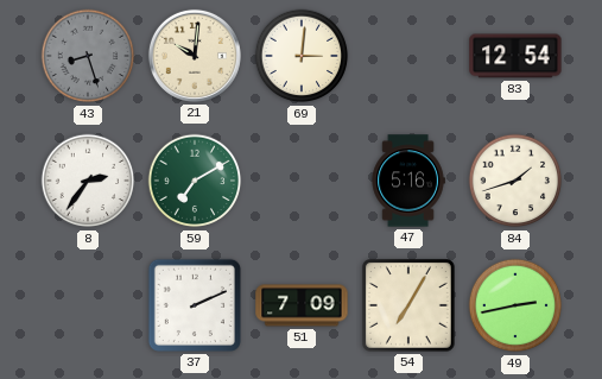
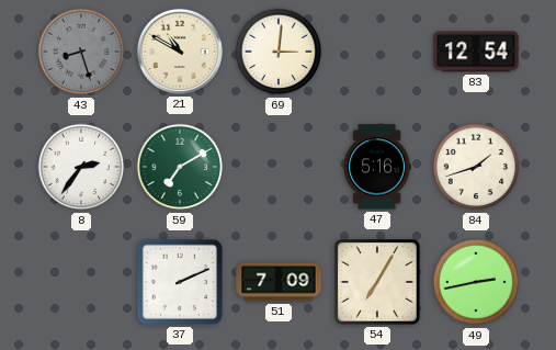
21: 10:01 -> 10:50 (180, 52)
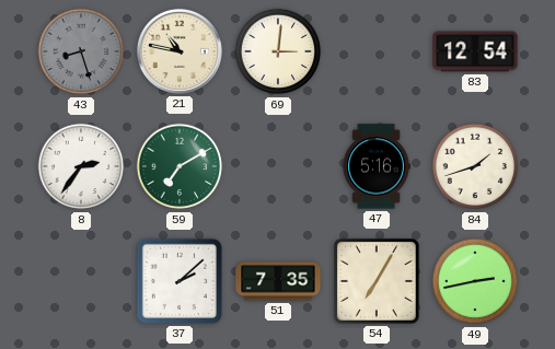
21: 10:50 -> 10:47 (180, 51)
37: 2:11 -> 2:08 (180, 281)
51: 7:09 -> 7:35 (278, 281)
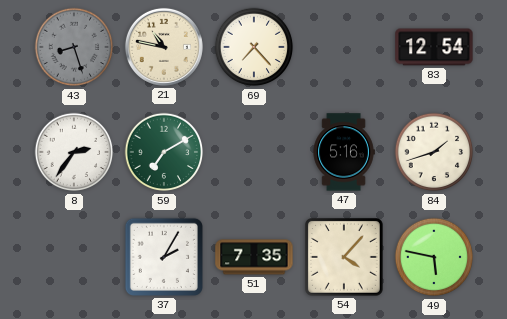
69: 3:01 -> 7:23 (254, 47)
37: 2:08 -> 2:05 (164, 257)
54: 7:05 -> 4:07 (344, 257)
49: 2:43 -> 5:47 (434, 257)
